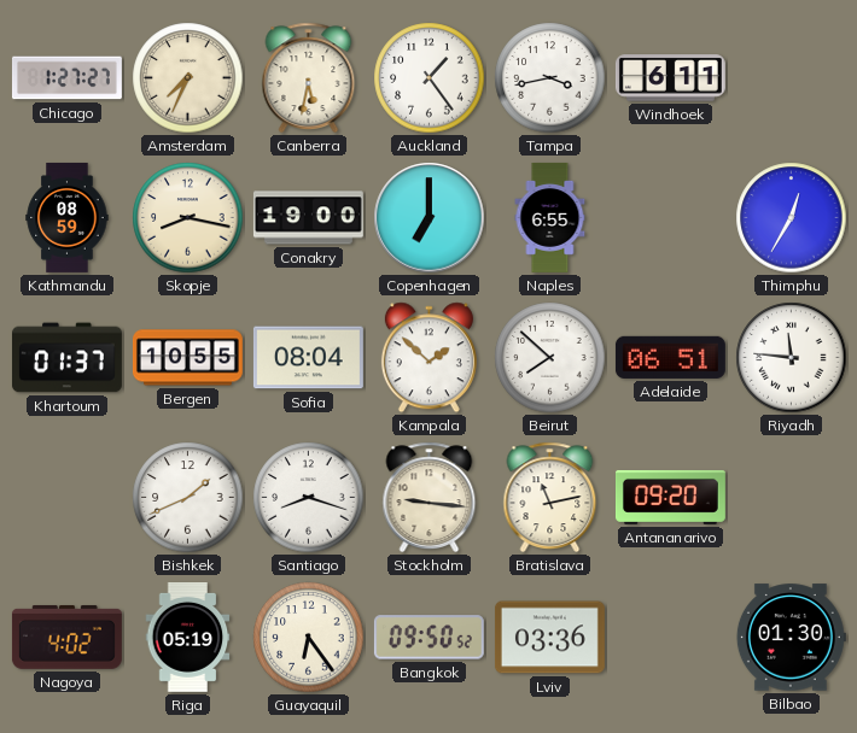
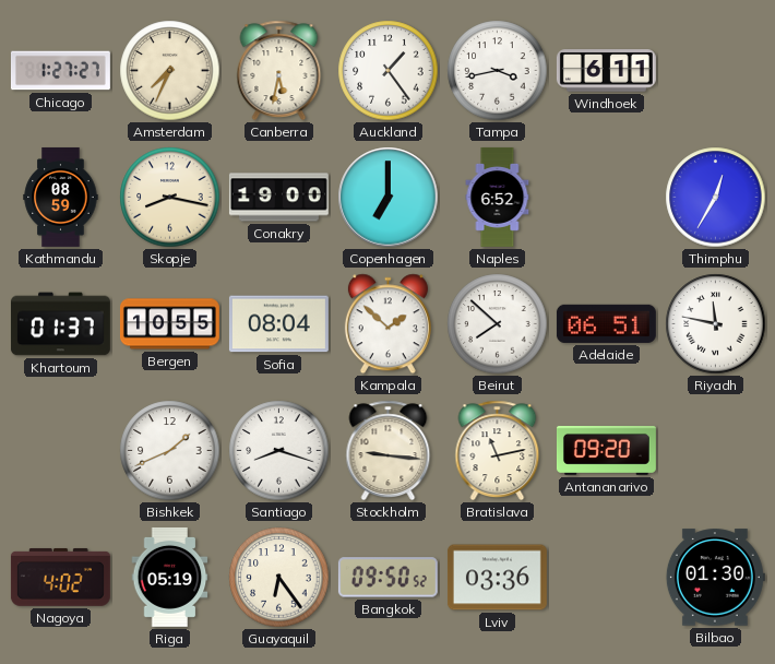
Naples: 6:55 -> 6:52 (498, 198)
Riyadh: 11:46 -> 11:47 (716, 324)
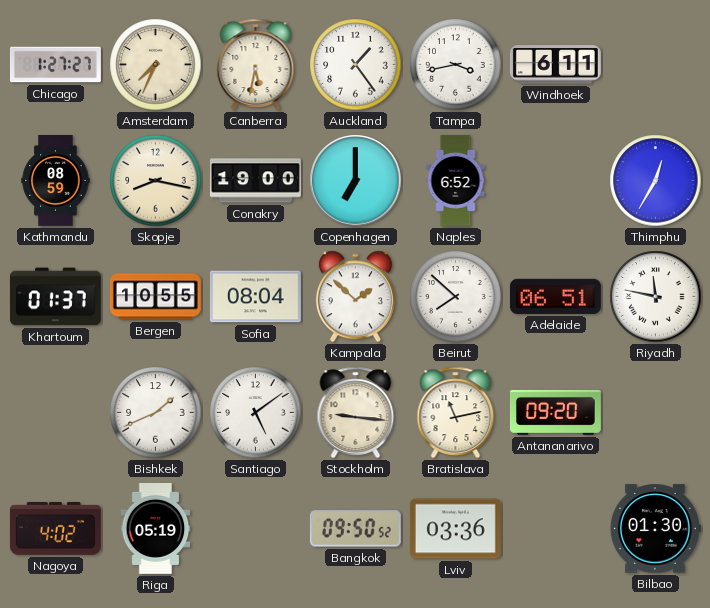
Santiago: 8:18 -> 5:09 (256, 413)
Guayaquil: 6:24 -> none (279, 578)
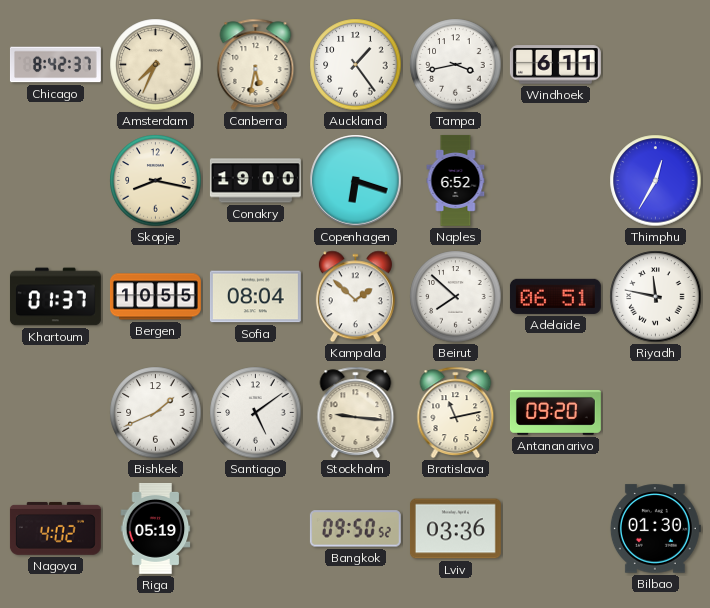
Chicago: 1:27 -> 8:42 (55, 65)
Kathmandu: 08:59 -> none (56, 180)
Copenhagen: 7:00 -> 6:18 (356, 181)
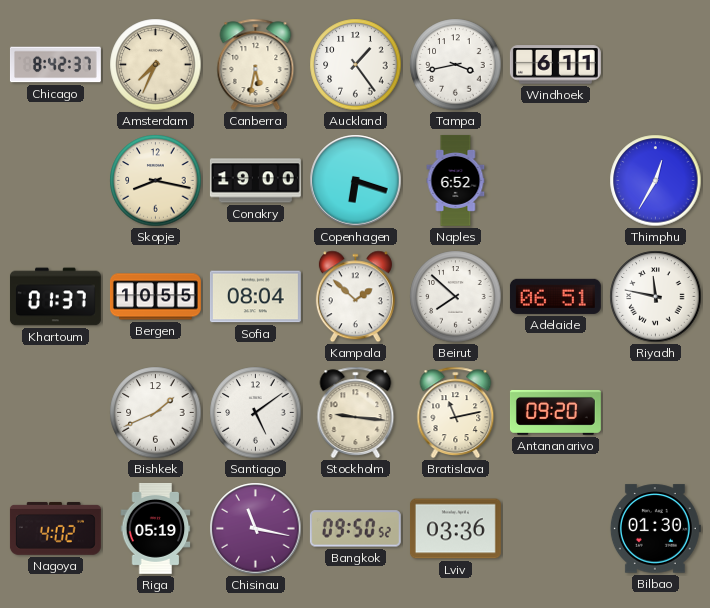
Chisinau: none -> 11:17 (256, 529)
